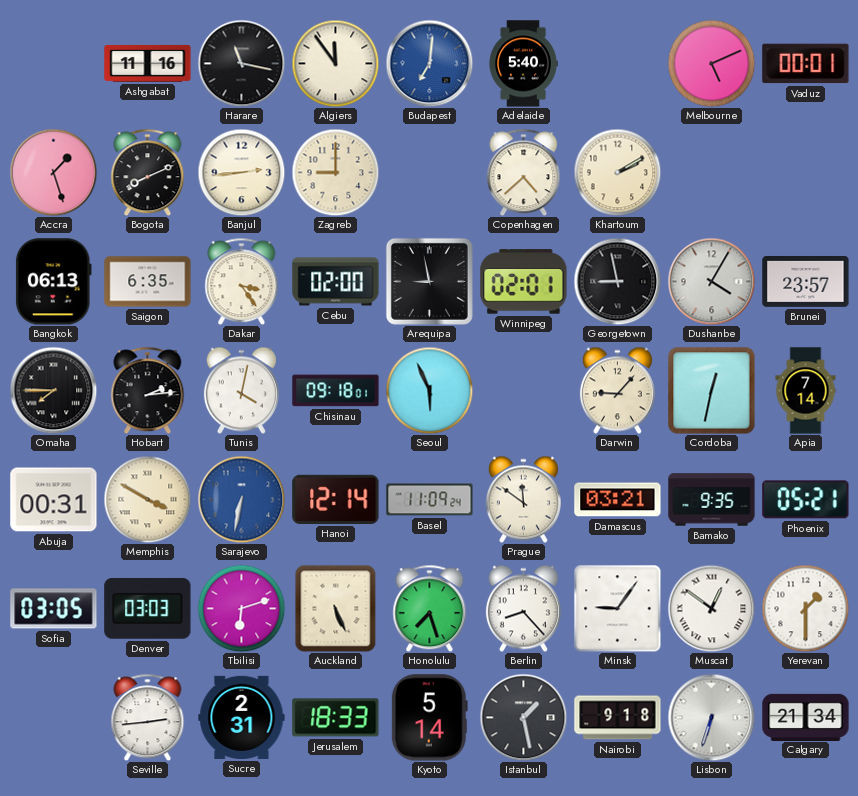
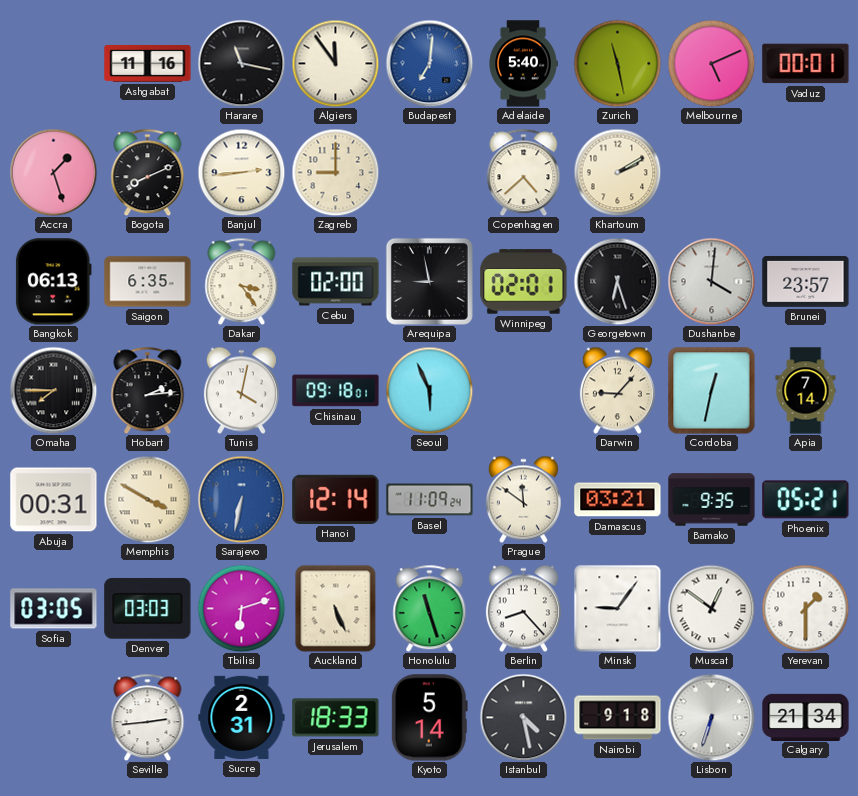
Zurich: none -> 11:28 (617, 63)
Georgetown: 8:58 -> 6:27 (617, 281)
Dushanbe: 4:05 -> 4:01 (711, 281)
Honolulu: 7:27 -> 11:27 (430, 608)
Istanbul: 1:28 -> 4:28 (523, 717)
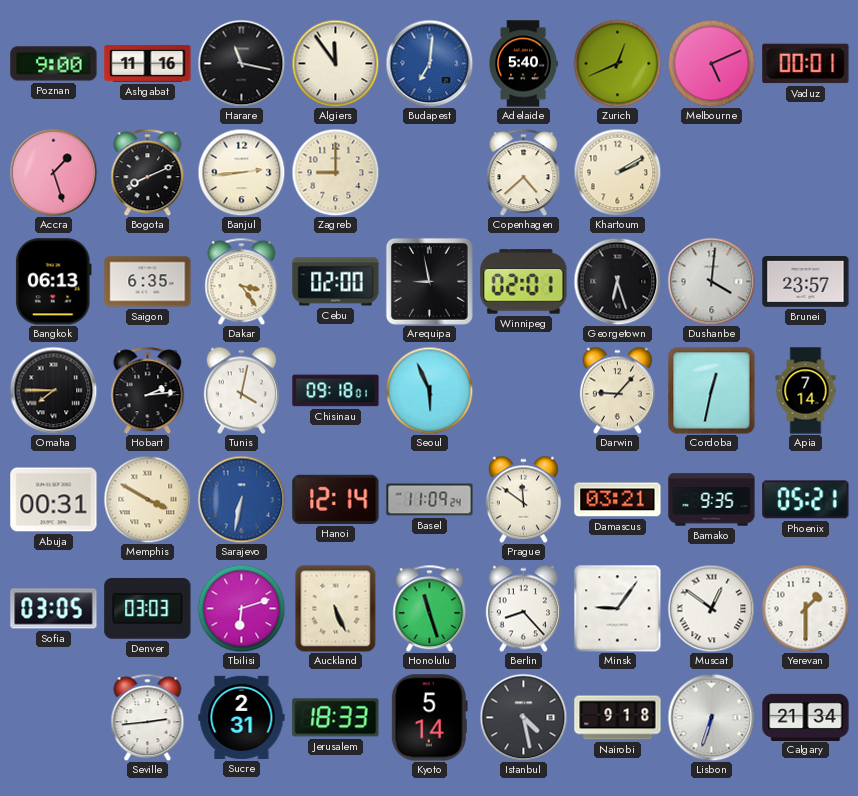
Poznan: none -> 9:00 (54, 64)
Zurich: 11:28 -> 12:41 (617, 63)
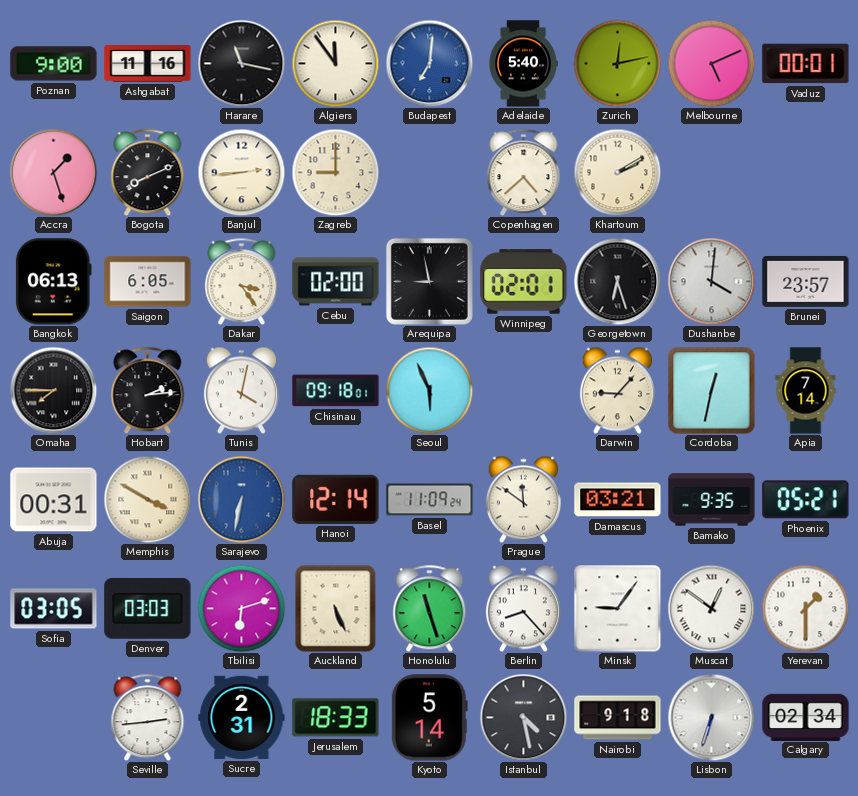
Zurich: 12:41 -> 12:13 (617, 63)
Saigon: 6:35 -> 6:05 (148, 282)
Calgary: 21:34 -> 02:34 (806, 717)
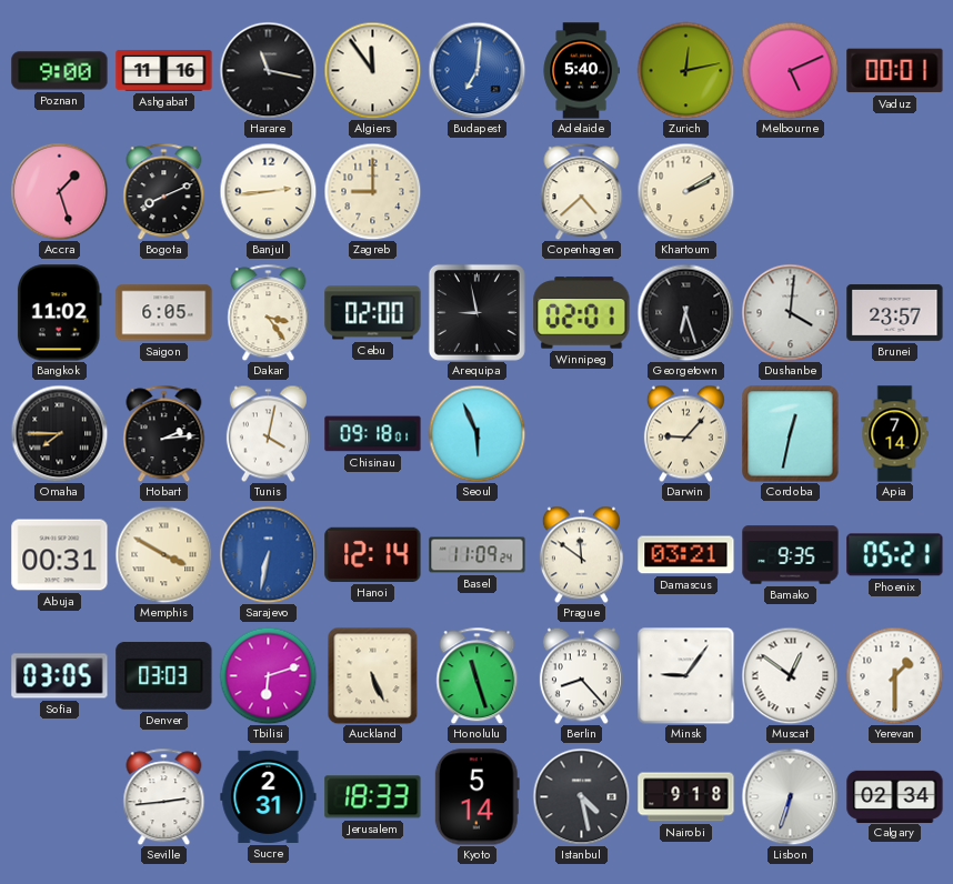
Bangkok: 06:13 -> 11:02 (59, 313)
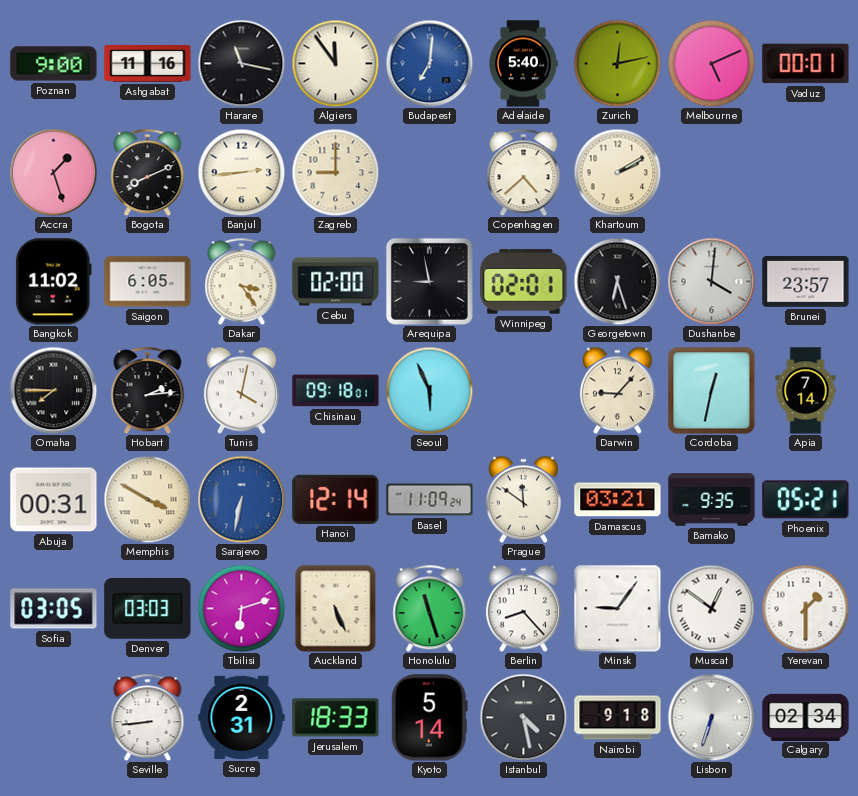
Seville: 2:44 -> 8:44 (148, 717)
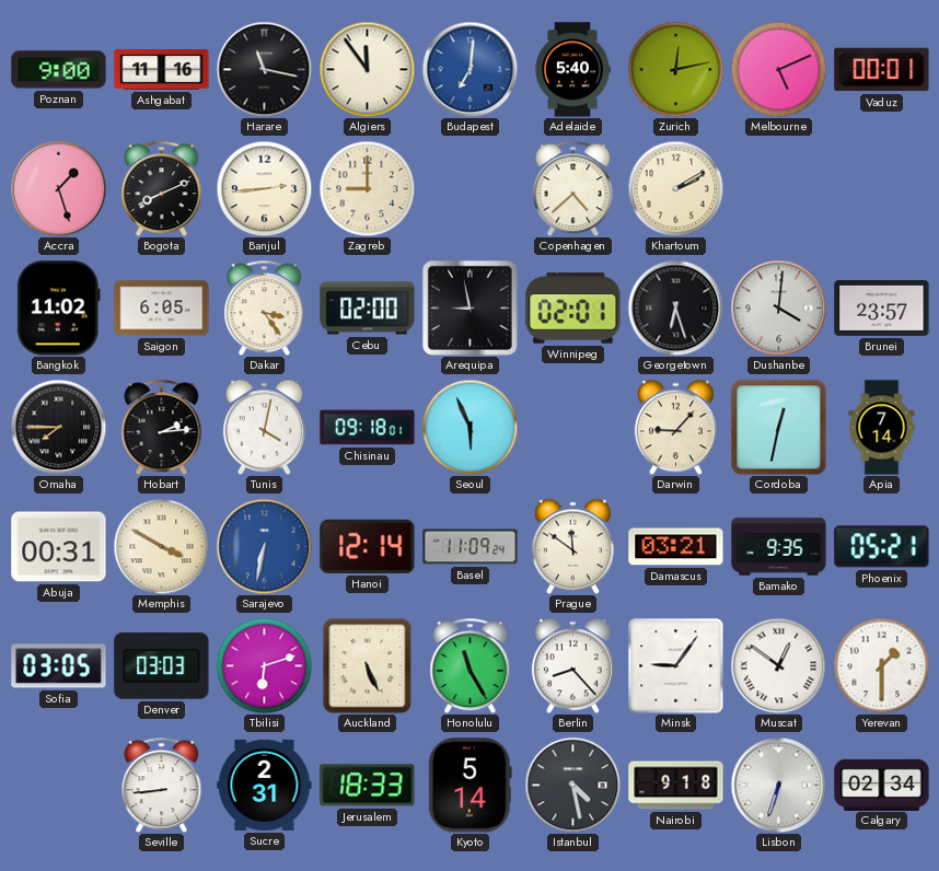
Honolulu: 11:27 -> 11:25 (471, 665)
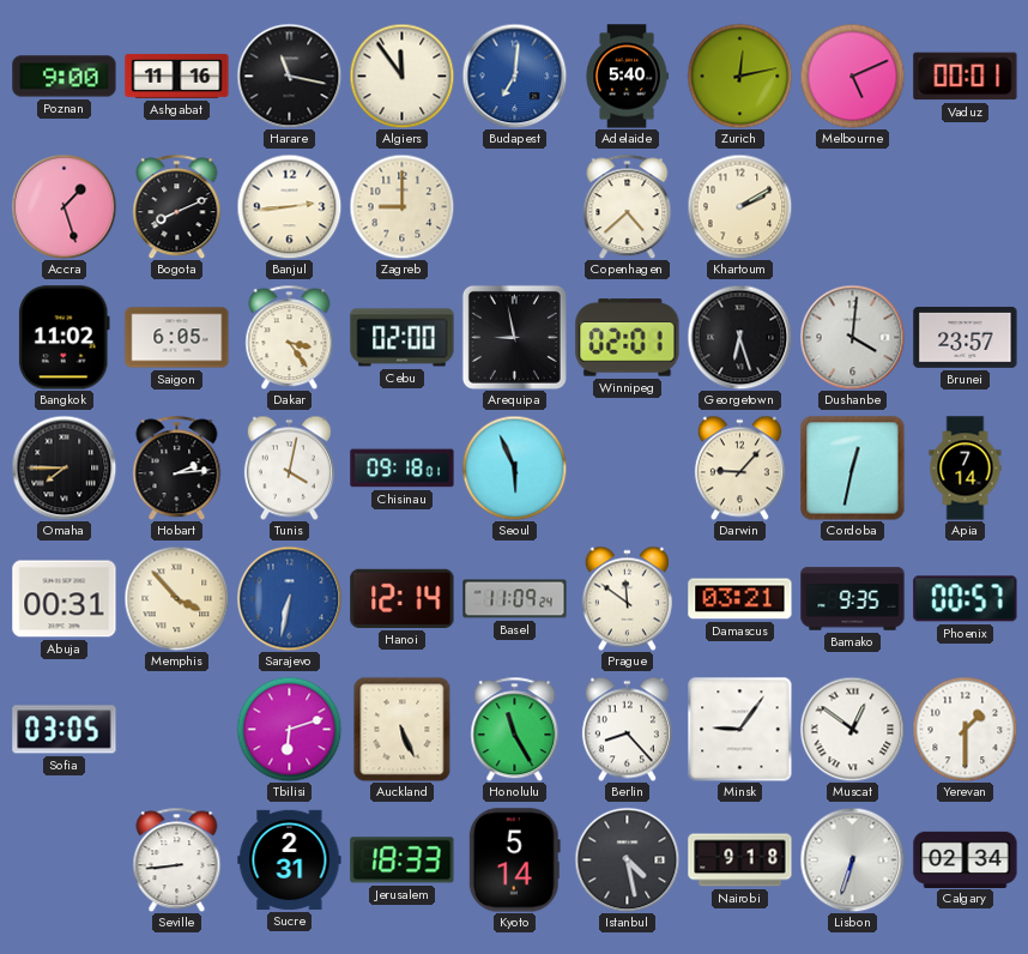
Memphis: 3:50 -> 3:53 (176, 598)
Phoenix: 05:21 -> 00:57 (966, 599)
Denver: 03:03 -> none (162, 665)
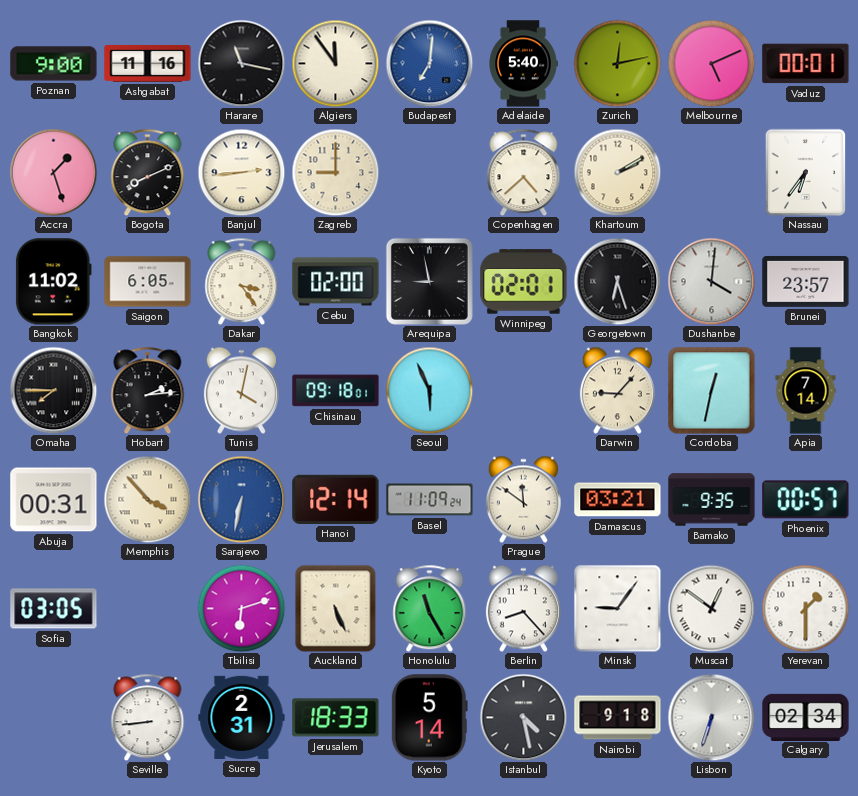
Nassau: none -> 6:36 (806, 172)
